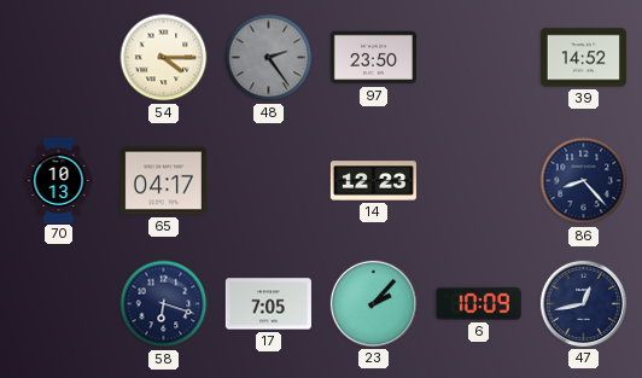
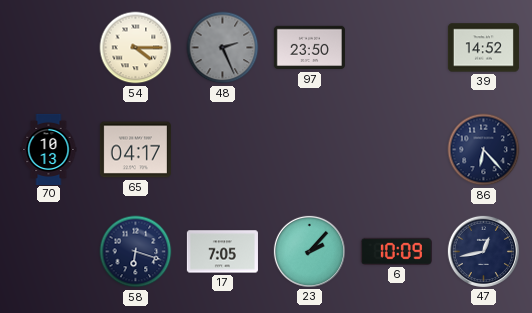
48: 2:24 -> 2:26 (223, 48)
14: 12:23 -> none (373, 181)
86: 8:23 -> 6:23 (484, 150)
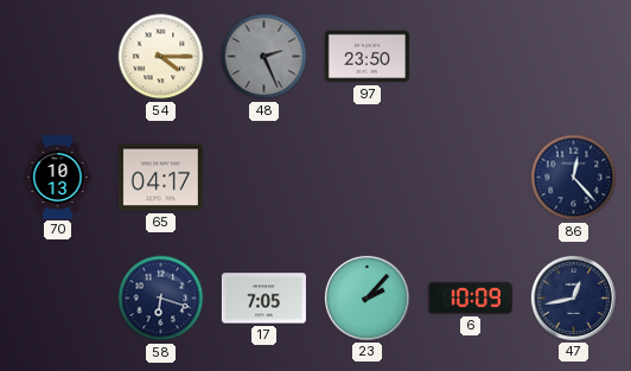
39: 14:52 -> none (483, 48)
86: 6:23 -> 12:23 (574, 178)
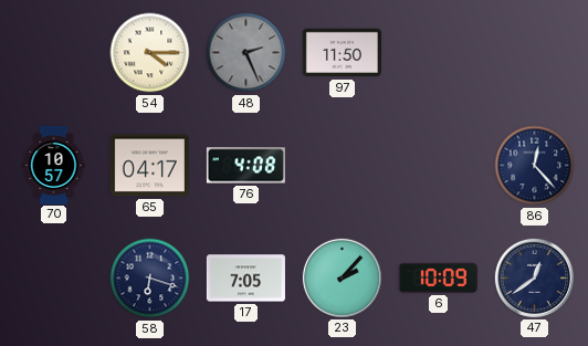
97: 23:50 -> 11:50 (342, 53)
70: 10:13 -> 10:57 (54, 165)
76: none -> 4:08 (245, 166)
47: 12:43 -> 12:39 (534, 277)
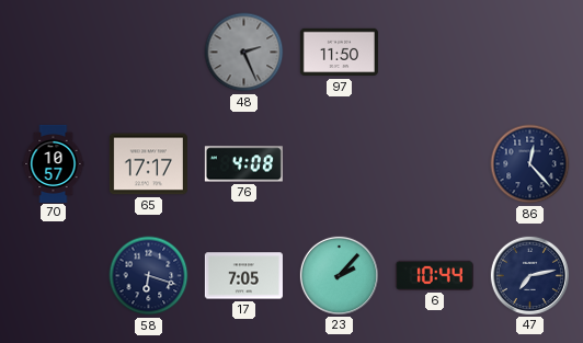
54: 4:15 -> none (150, 53)
65: 04:17 -> 17:17 (148, 164)
6: 10:09 -> 10:44 (434, 275)
47: 12:39 -> 7:13 (529, 275)
